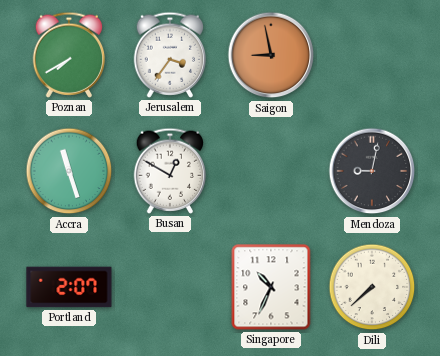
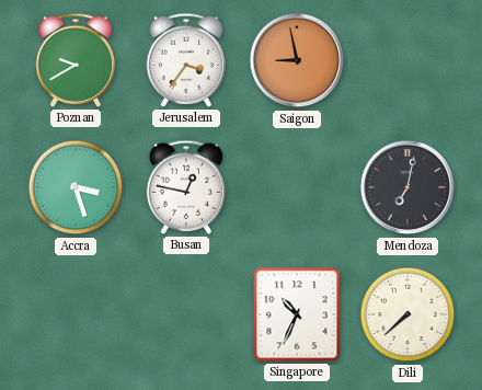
Poznan: 7:40 -> 9:40 (76, 60)
Accra: 11:27 -> 3:27 (76, 187)
Busan: 12:50 -> 12:47 (186, 187)
Mendoza: 9:02 -> 7:02 (408, 187)
Portland: 2:07 -> none (69, 287)
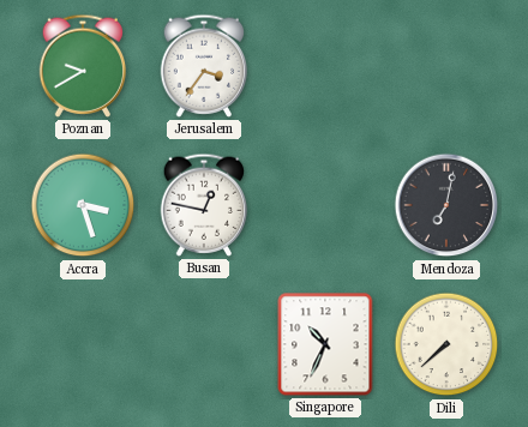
Saigon: 8:58 -> none (297, 60)
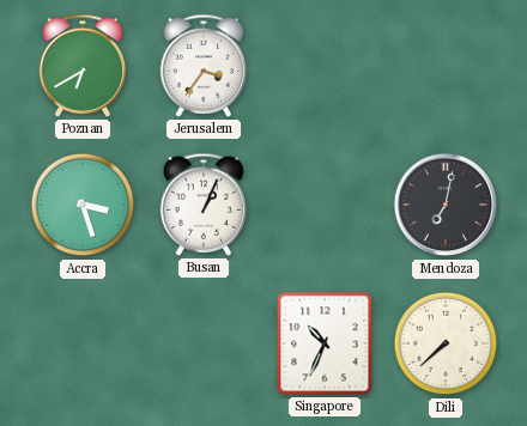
Poznan: 9:40 -> 6:40 (83, 66)
Busan: 12:47 -> 1:04 (204, 205)
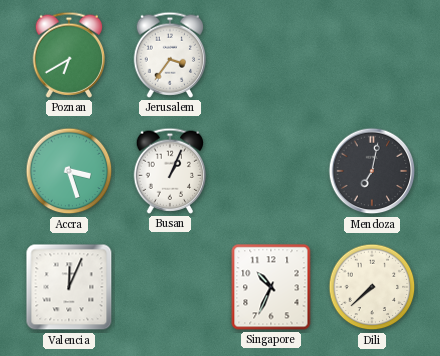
Valencia: none -> 12:04 (69, 287)
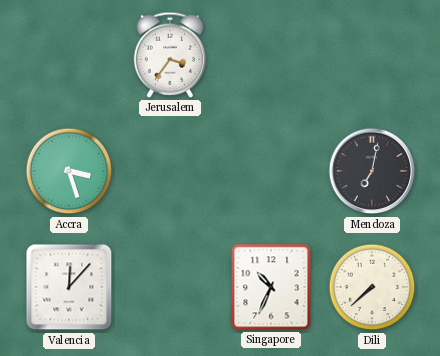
Poznan: 6:40 -> none (69, 55)
Busan: 1:04 -> none (170, 171)
Valencia: 12:04 -> 12:07 (69, 287)
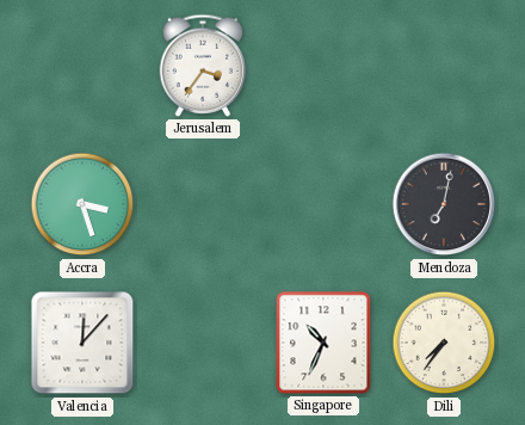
Dili: 7:38 -> 7:36 (444, 343)
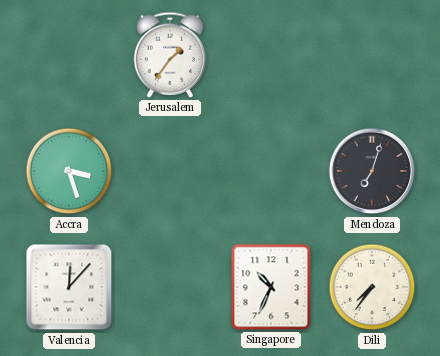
Jerusalem: 3:36 -> 1:36 (170, 55)
Mendoza: 7:02 -> 7:03 (372, 171)
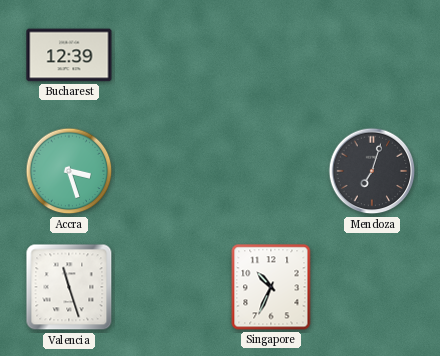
Bucharest: none -> 12:39 (69, 55)
Jerusalem: 1:36 -> none (170, 55)
Valencia: 12:07 -> 11:27 (69, 287)
Dili: 7:36 -> none (372, 287)
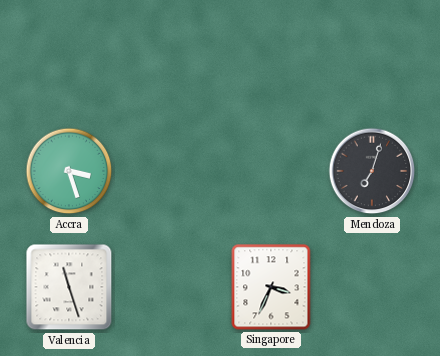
Bucharest: 12:39 -> none (69, 55)
Singapore: 10:34 -> 3:34 (271, 287)
